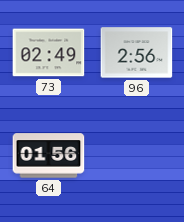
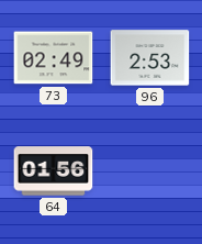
96: 2:56 -> 2:53 (150, 58)
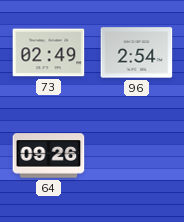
96: 2:53 -> 2:54 (137, 53)
64: 01:56 -> 09:26 (49, 156)
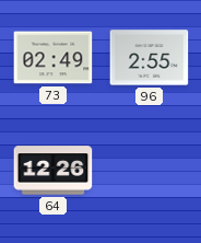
96: 2:54 -> 2:55 (150, 58)
64: 09:26 -> 12:26 (54, 171)
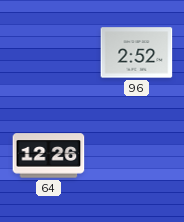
73: 02:49 -> none (54, 58)
96: 2:55 -> 2:52 (137, 53)
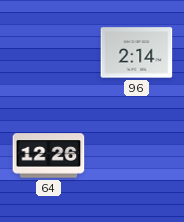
96: 2:52 -> 2:14 (137, 53)
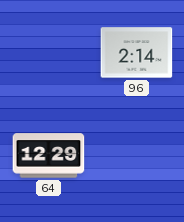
64: 12:26 -> 12:29 (49, 156)
